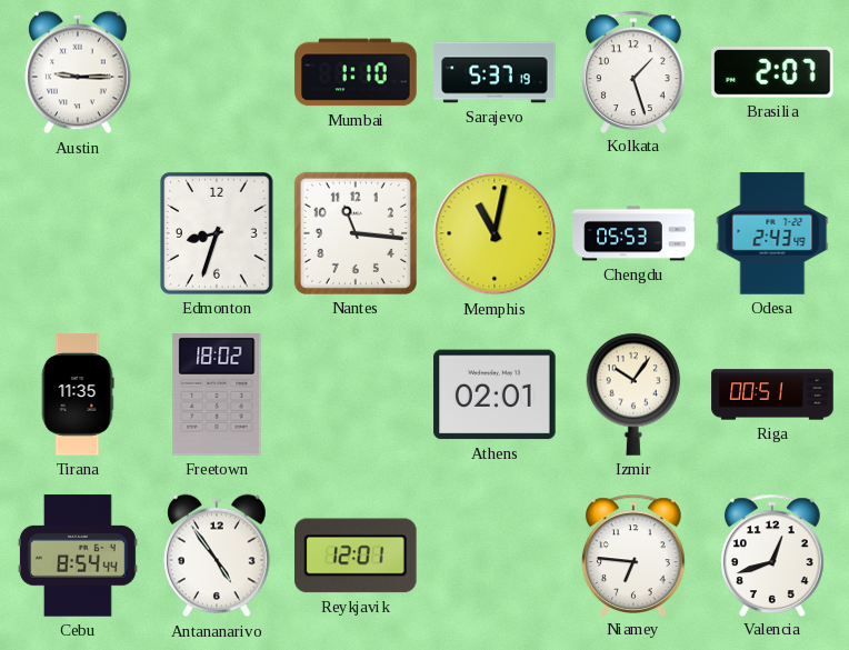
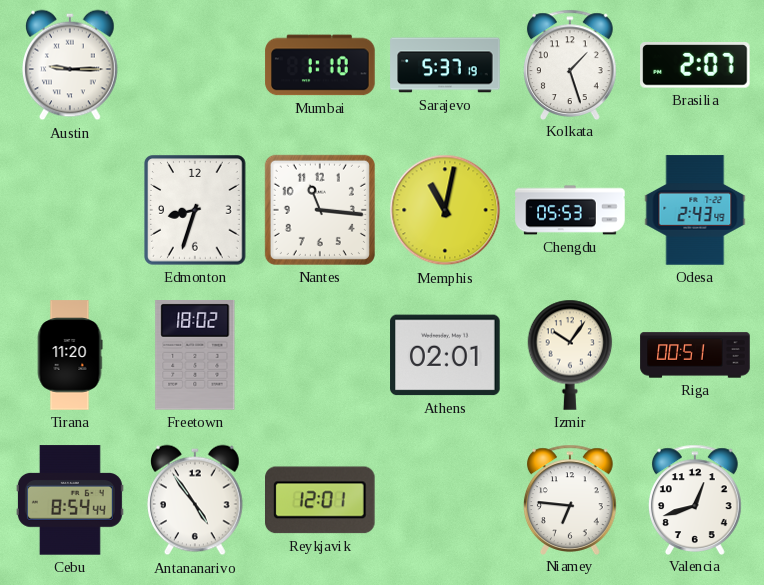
Tirana: 11:35 -> 11:20 (70, 355)
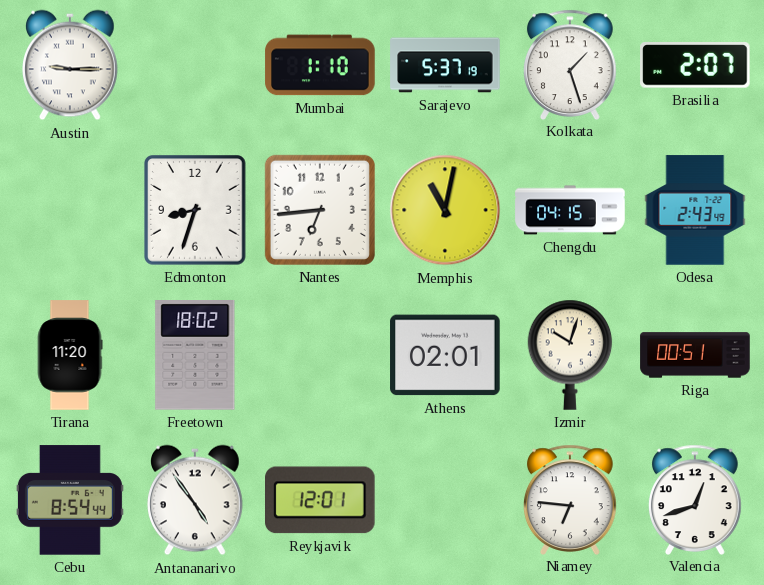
Nantes: 11:16 -> 6:44 (320, 210)
Chengdu: 05:53 -> 04:15 (570, 210)
Izmir: 10:06 -> 10:03 (570, 355)
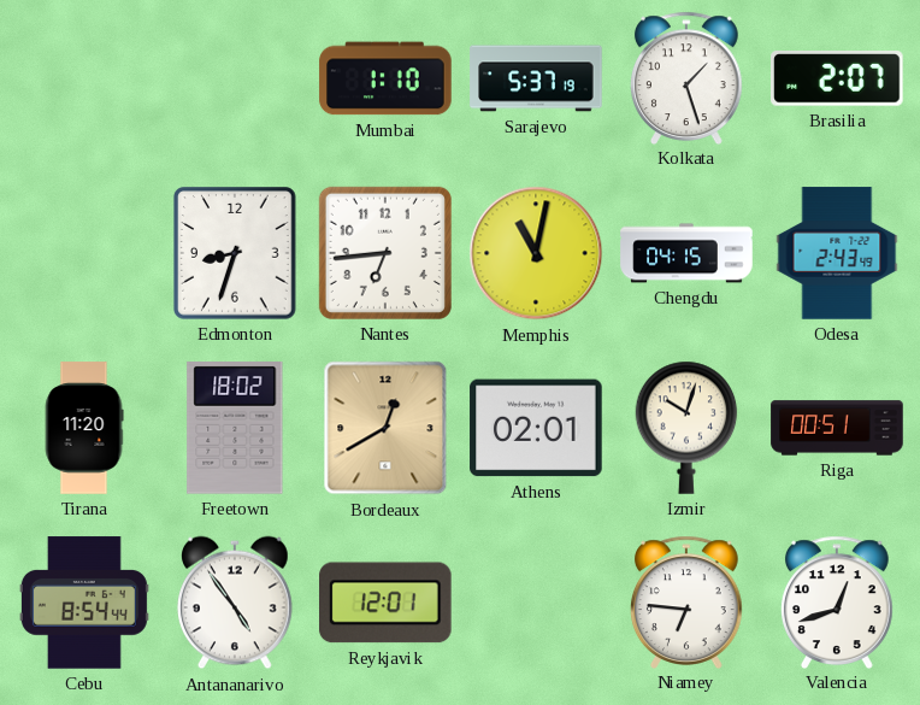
Austin: 9:15 -> none (71, 65)
Bordeaux: none -> 12:40 (385, 428)
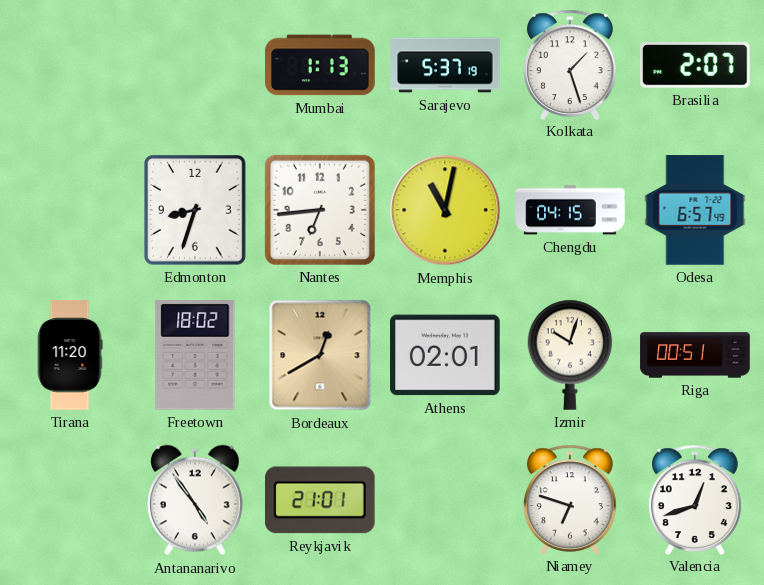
Mumbai: 1:10 -> 1:13 (320, 65)
Odesa: 2:43 -> 6:57 (695, 210)
Cebu: 8:54 -> none (84, 603)
Reykjavik: 12:01 -> 21:01 (321, 500)
Niamey: 6:46 -> 6:48 (570, 499)
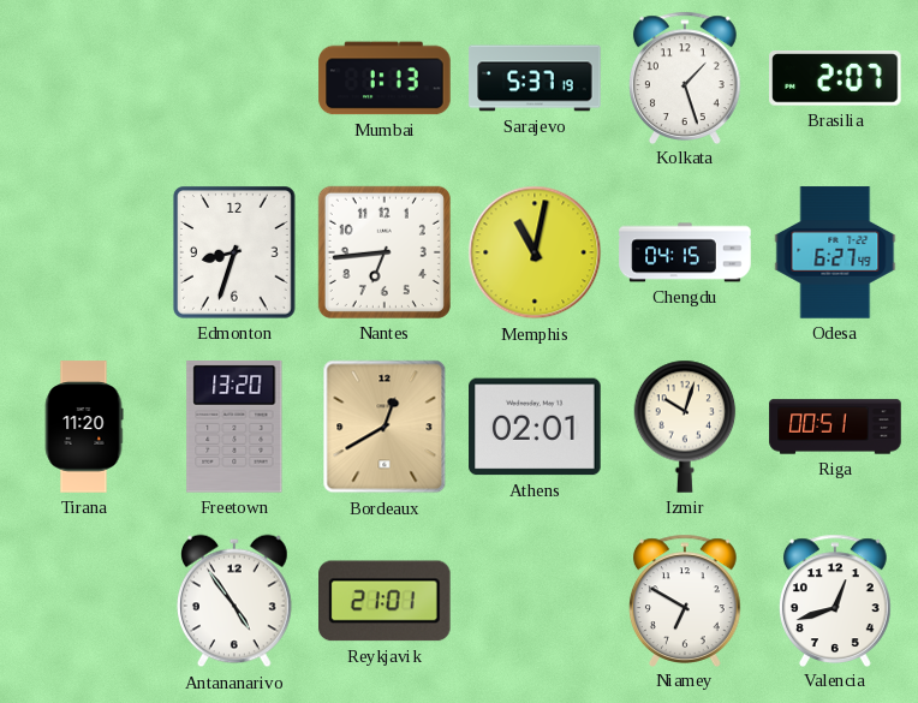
Odesa: 6:57 -> 6:27 (835, 252)
Freetown: 18:02 -> 13:20 (234, 428)
Niamey: 6:48 -> 6:50 (685, 600)
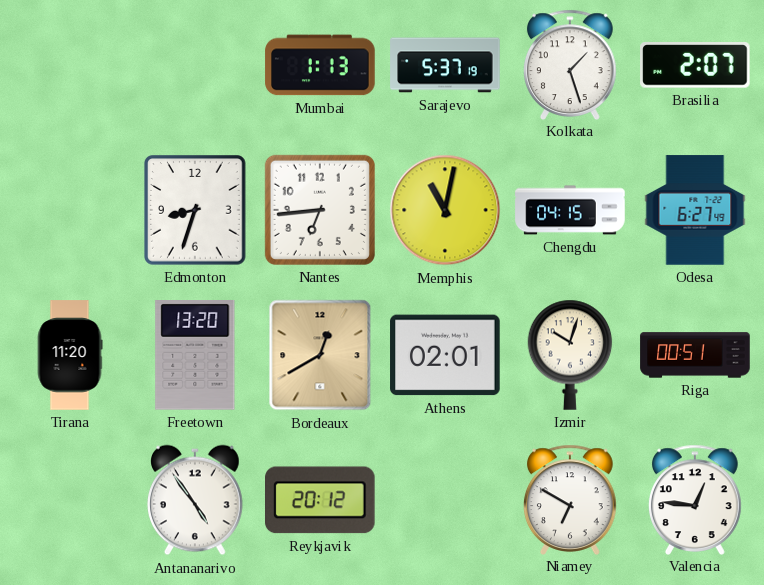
Reykjavik: 21:01 -> 20:12 (321, 500)
Valencia: 12:42 -> 12:46 (695, 499)
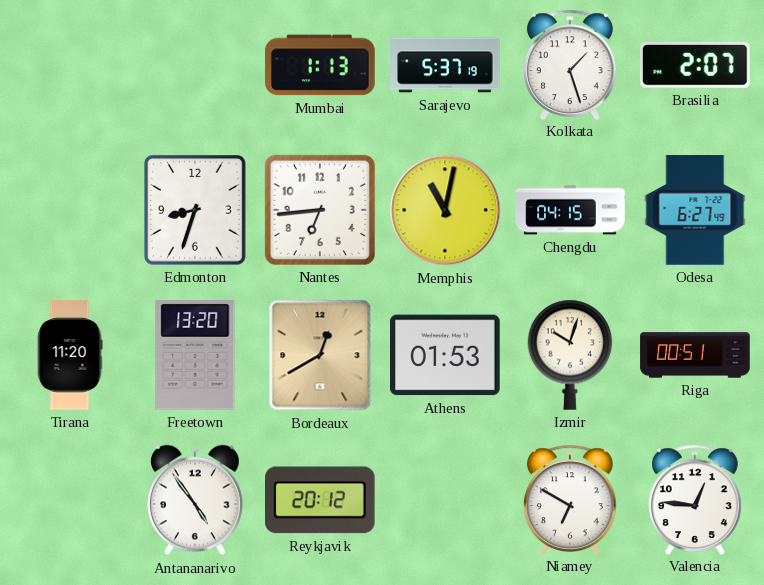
Athens: 02:01 -> 01:53 (445, 355)
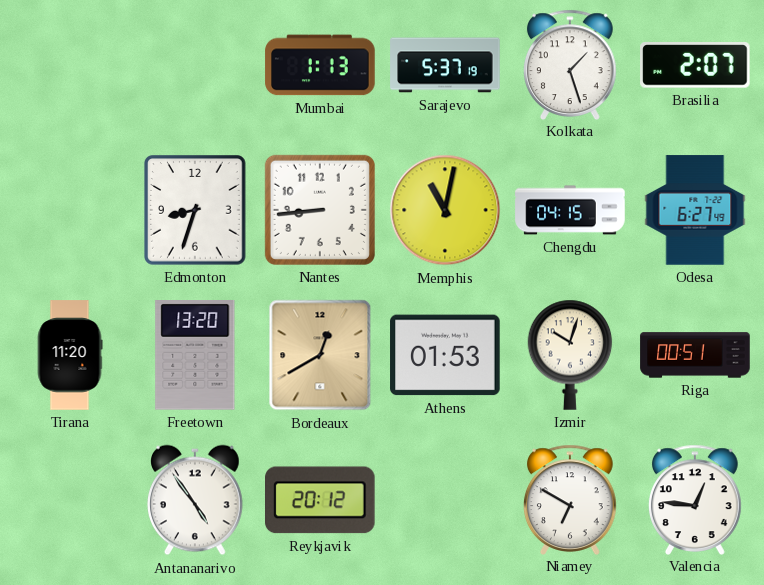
Nantes: 6:44 -> 8:44 (320, 210)
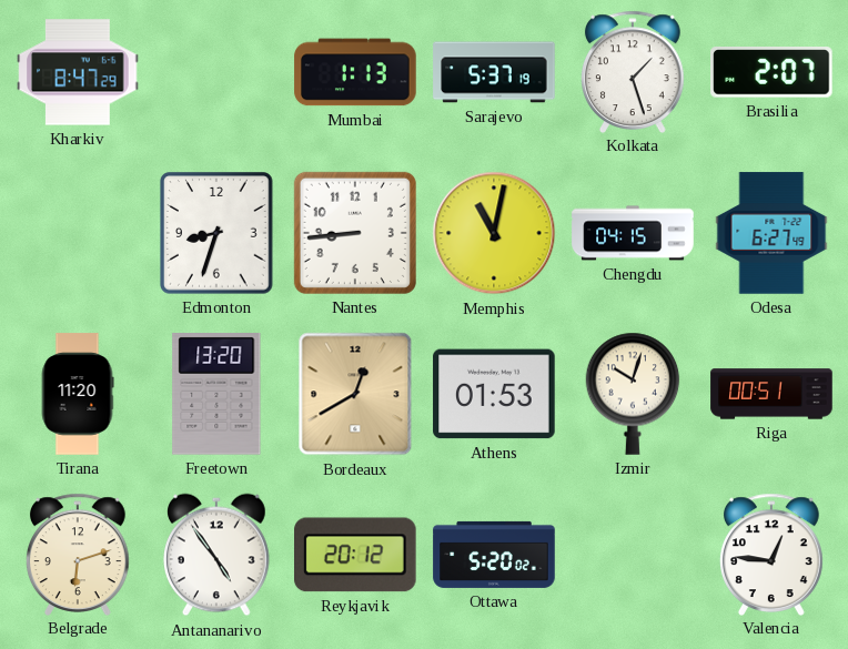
Kharkiv: none -> 8:47 (78, 72)
Belgrade: none -> 6:12 (78, 554)
Ottawa: none -> 5:20 (494, 555)
Niamey: 6:50 -> none (570, 499)
